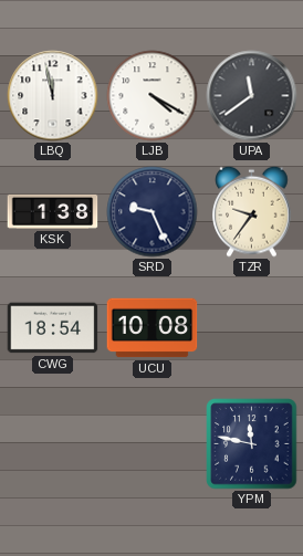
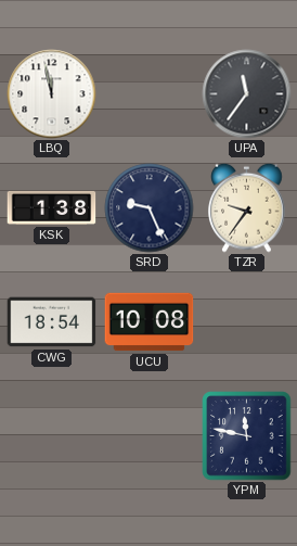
LJB: 4:20 -> none (153, 96)
UPA: 11:39 -> 11:36 (247, 94)
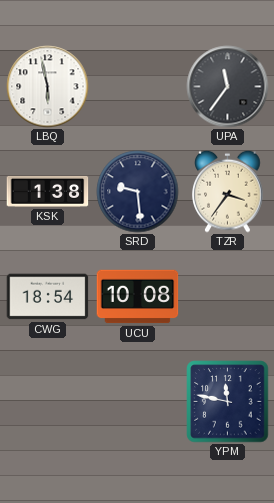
LBQ: 11:58 -> 5:58 (48, 87)
SRD: 9:26 -> 9:29 (138, 192)
TZR: 9:36 -> 3:36 (228, 191)
